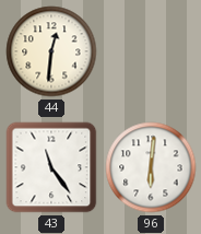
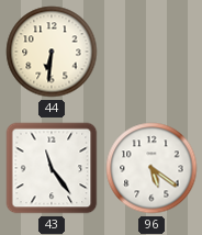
44: 12:31 -> 6:31 (52, 52)
96: 6:01 -> 5:21 (151, 168)
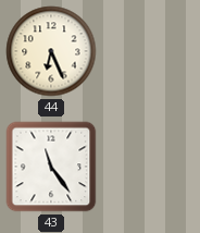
44: 6:31 -> 6:26 (51, 51)
96: 5:21 -> none (151, 168)
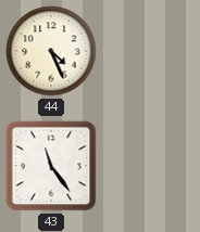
44: 6:26 -> 4:26 (51, 51)
